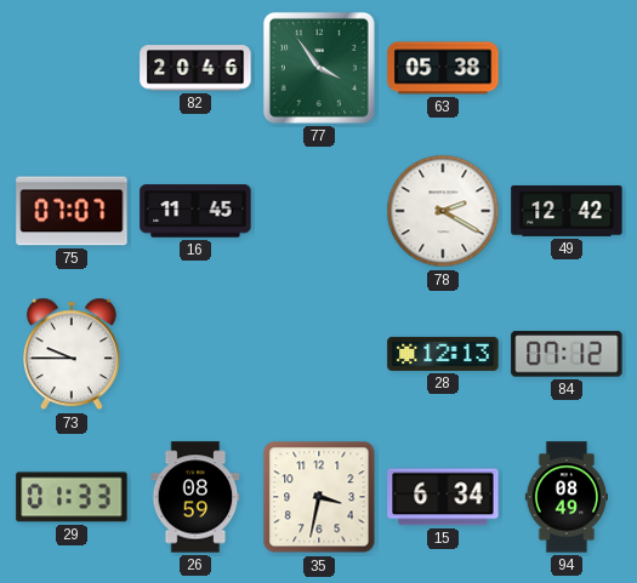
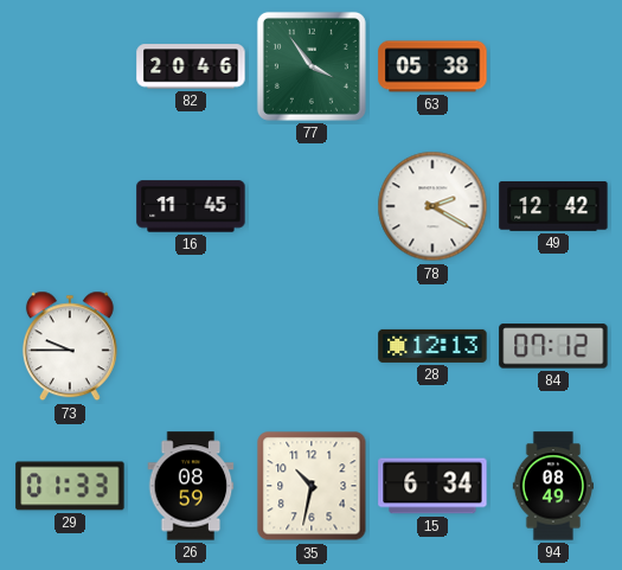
75: 07:07 -> none (72, 211)
35: 3:32 -> 10:32 (312, 486)
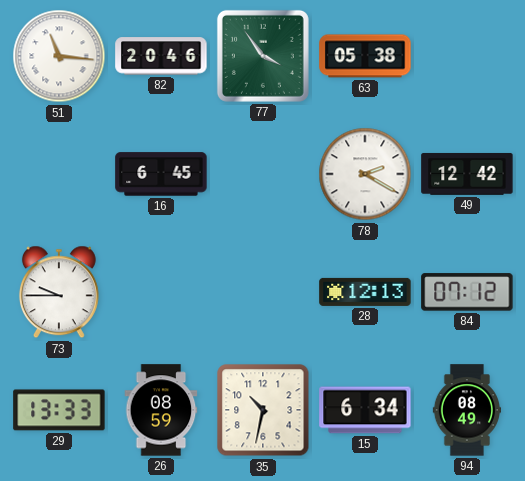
51: none -> 11:16 (59, 56)
16: 11:45 -> 6:45 (161, 174)
29: 01:33 -> 13:33 (59, 410)
